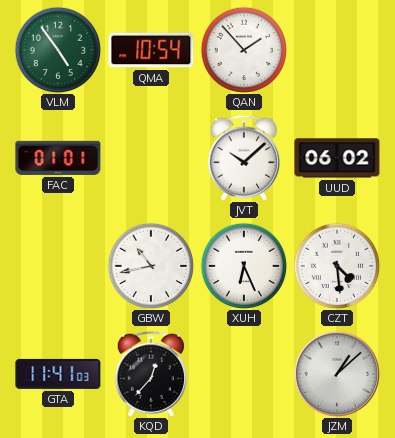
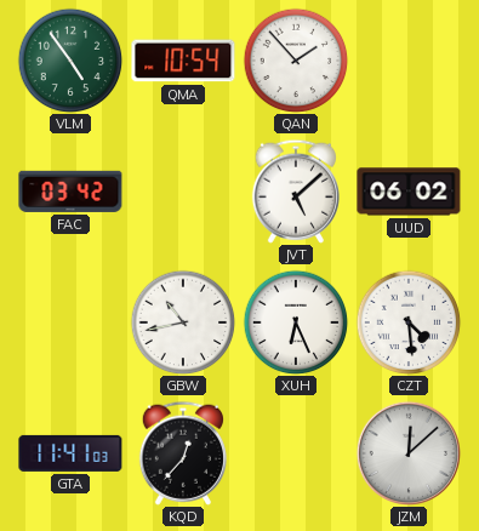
FAC: 01:01 -> 03:42 (70, 192)
JVT: 10:08 -> 5:08 (296, 192)
JZM: 1:08 -> 12:08 (407, 452)
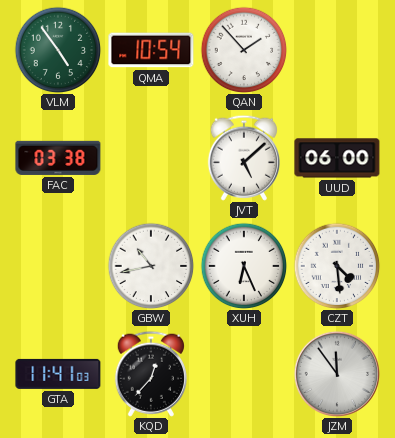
FAC: 03:42 -> 03:38 (58, 158)
UUD: 06:02 -> 06:00 (337, 158)
JZM: 12:08 -> 11:54 (336, 373)
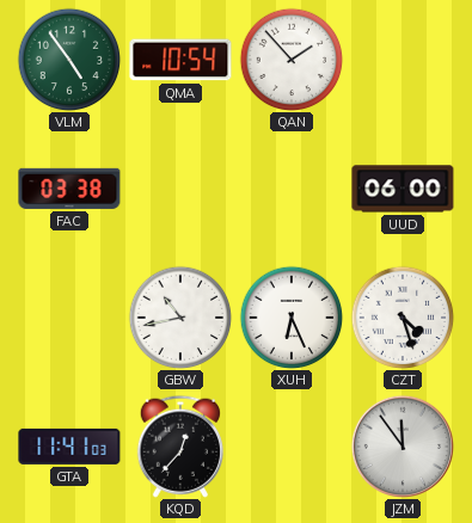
JVT: 5:08 -> none (244, 158)
CZT: 4:29 -> 4:27 (403, 318)
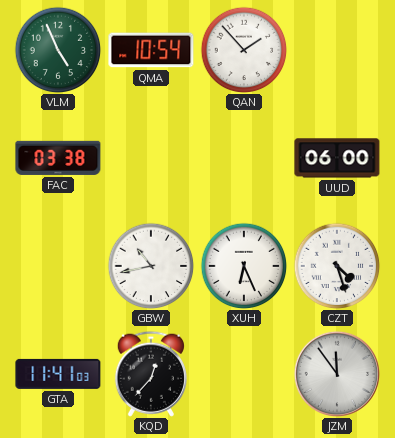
VLM: 4:54 -> 4:56 (58, 50)
